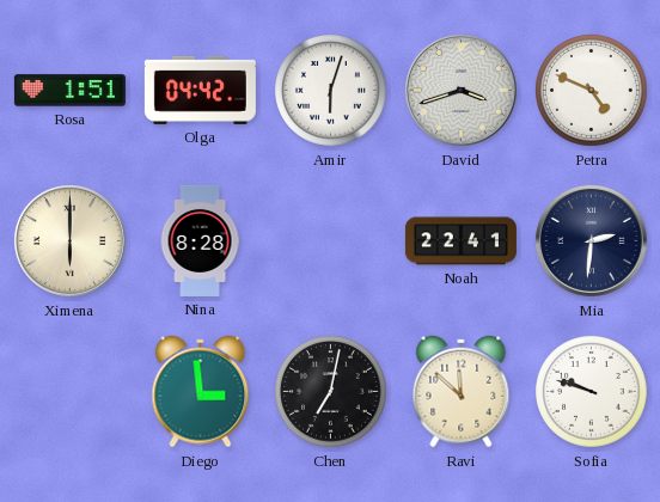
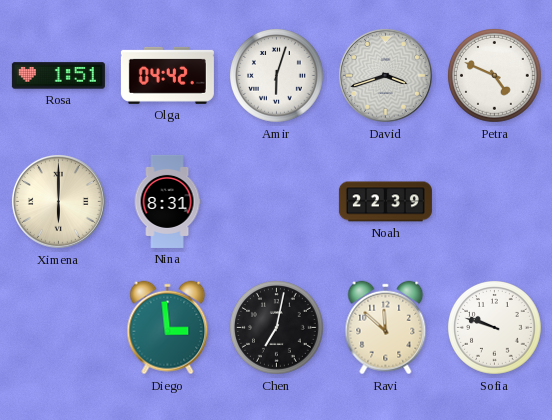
Nina: 8:28 -> 8:31 (167, 201)
Noah: 22:41 -> 22:39 (385, 202)
Mia: 2:31 -> none (591, 240)
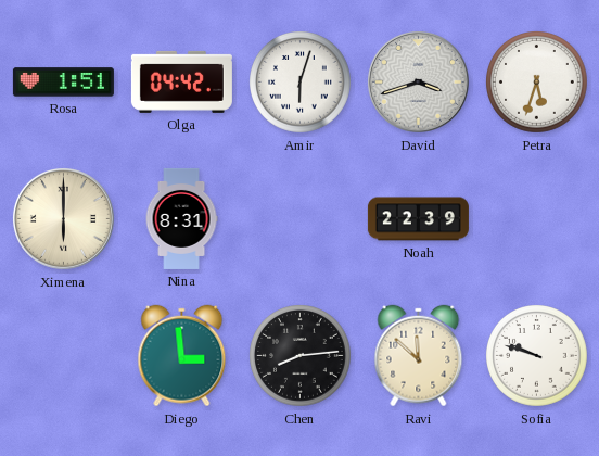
Petra: 4:49 -> 5:33 (537, 83)
Chen: 7:02 -> 8:14 (301, 356)
